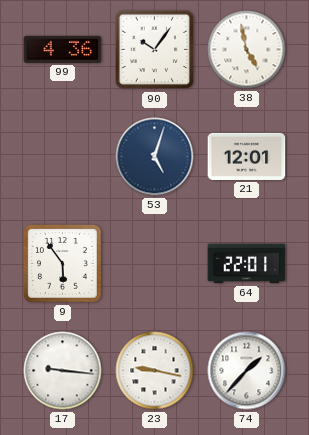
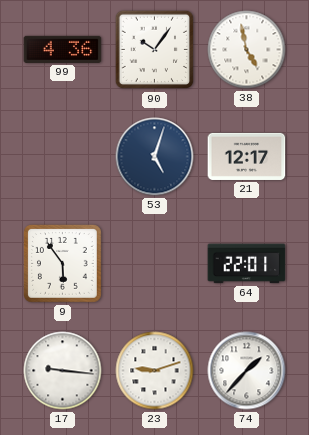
21: 12:01 -> 12:17 (247, 156)
23: 9:17 -> 9:12 (155, 371)
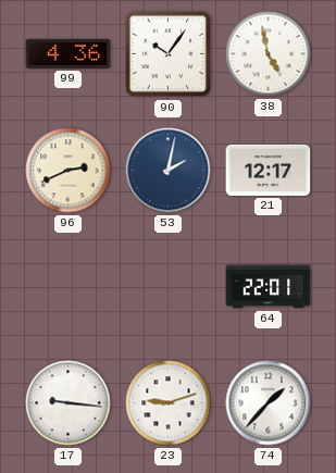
96: none -> 2:41 (69, 171)
53: 5:03 -> 2:02 (169, 171)
9: 5:54 -> none (63, 264)
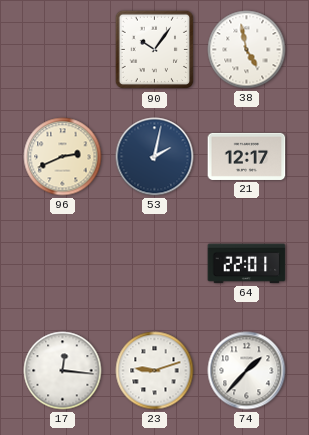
99: 4:36 -> none (69, 53)
17: 9:16 -> 12:16 (63, 371)
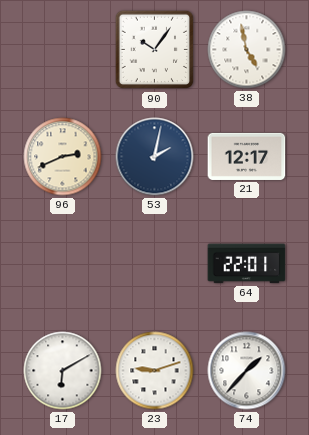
17: 12:16 -> 6:10 (63, 371)
